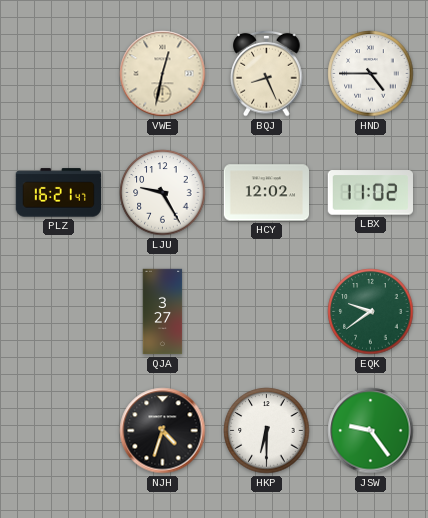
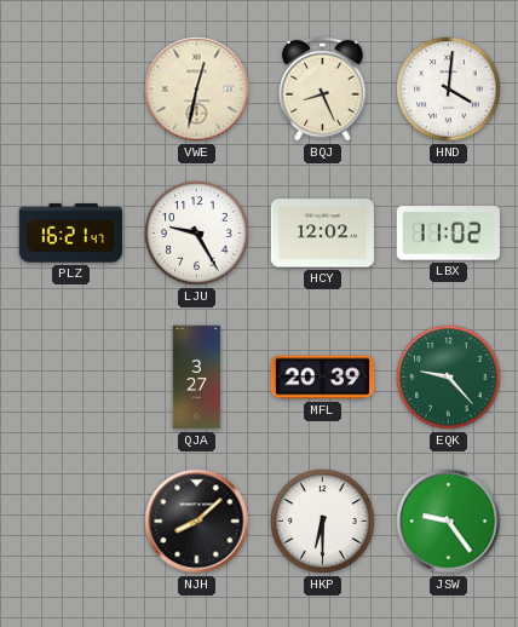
HND: 4:45 -> 4:01 (449, 90)
MFL: none -> 20:39 (323, 378)
EQK: 9:39 -> 9:23 (449, 378)
NJH: 4:33 -> 8:08 (197, 522)
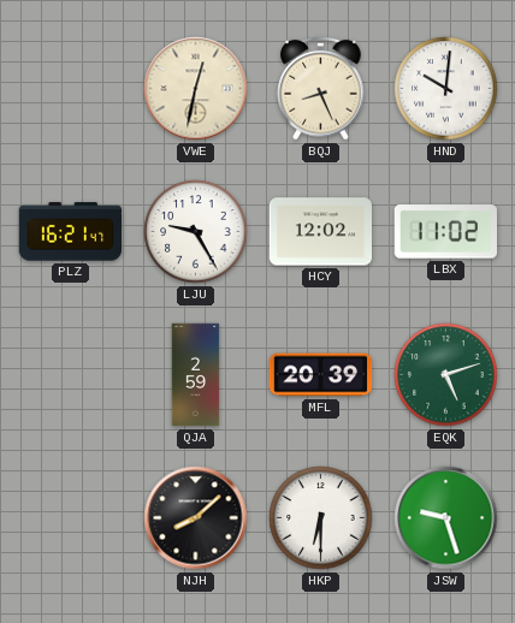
HND: 4:01 -> 10:01 (446, 89)
QJA: 3:27 -> 2:59 (196, 375)
EQK: 9:23 -> 5:12 (446, 375)
JSW: 9:24 -> 9:27 (446, 518)
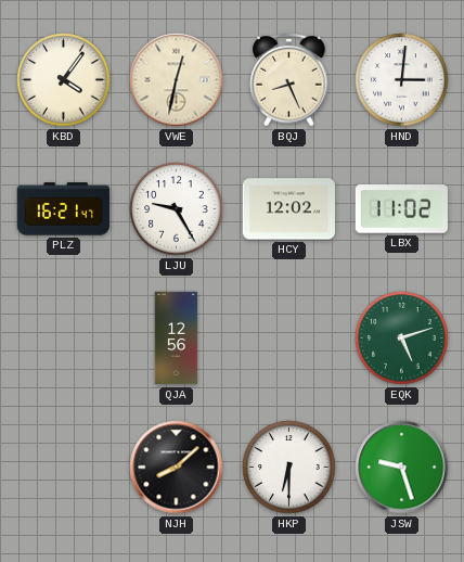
KBD: none -> 4:06 (64, 80)
HND: 10:01 -> 3:01 (402, 80)
QJA: 2:59 -> 12:56 (177, 339)
MFL: 20:39 -> none (321, 375)
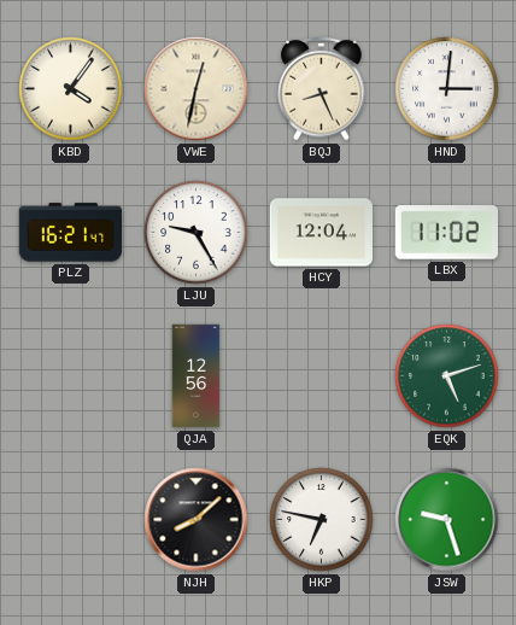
HCY: 12:02 -> 12:04 (322, 233)
HKP: 6:30 -> 6:47 (322, 520)
